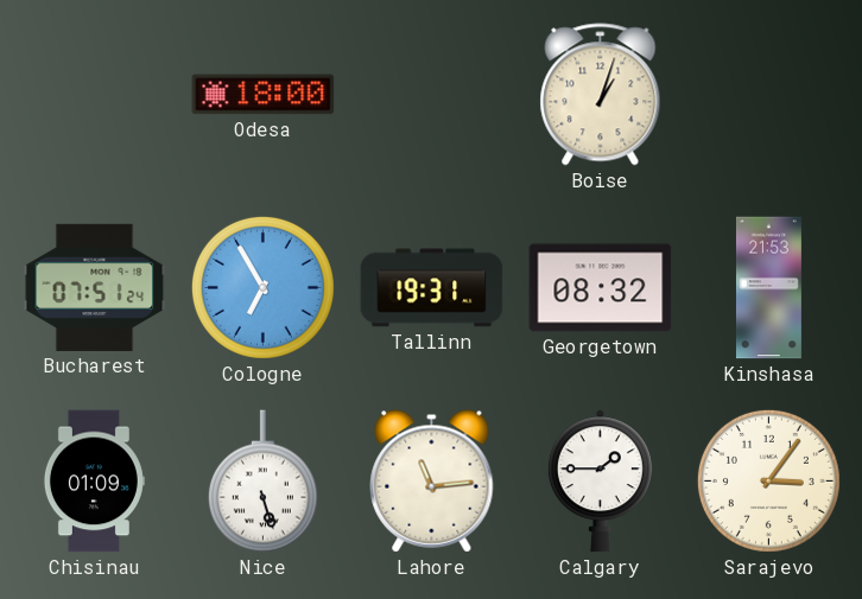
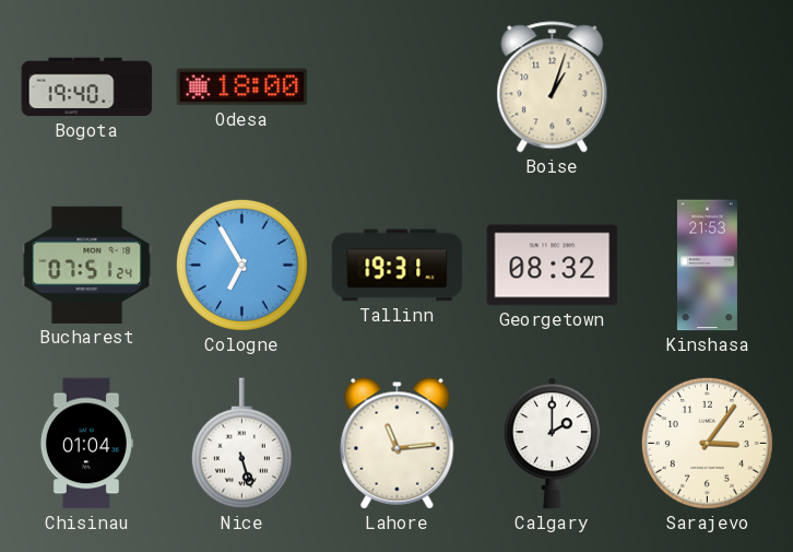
Bogota: none -> 19:40 (87, 87)
Chisinau: 01:09 -> 01:04 (86, 444)
Calgary: 1:45 -> 2:00 (552, 444)
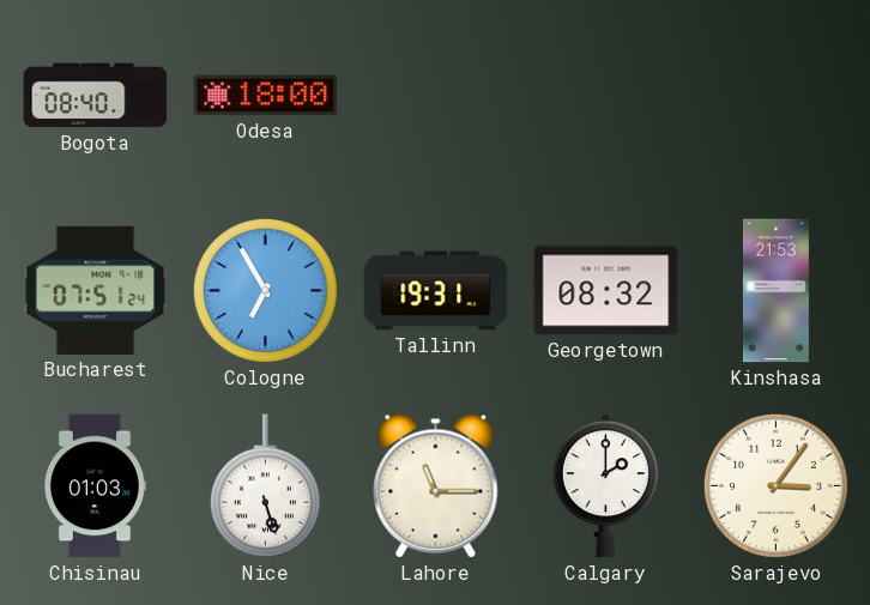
Bogota: 19:40 -> 08:40 (96, 96)
Boise: 1:03 -> none (553, 87)
Chisinau: 01:04 -> 01:03 (95, 486)
Lahore: 11:14 -> 11:15 (436, 486)
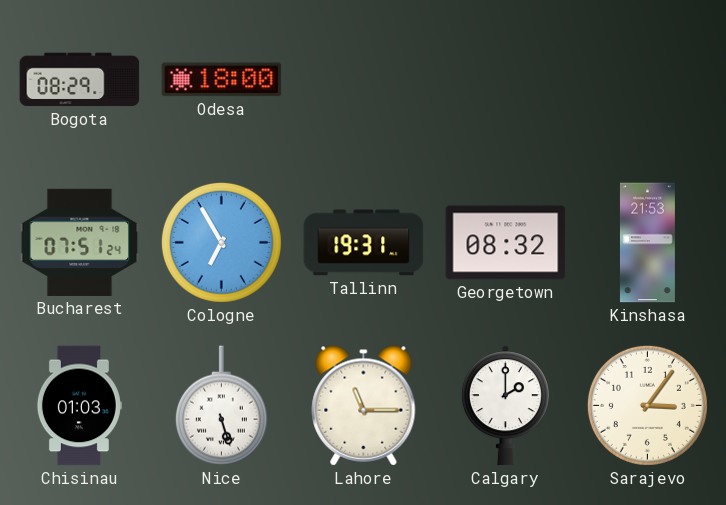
Bogota: 08:40 -> 08:29 (80, 80)
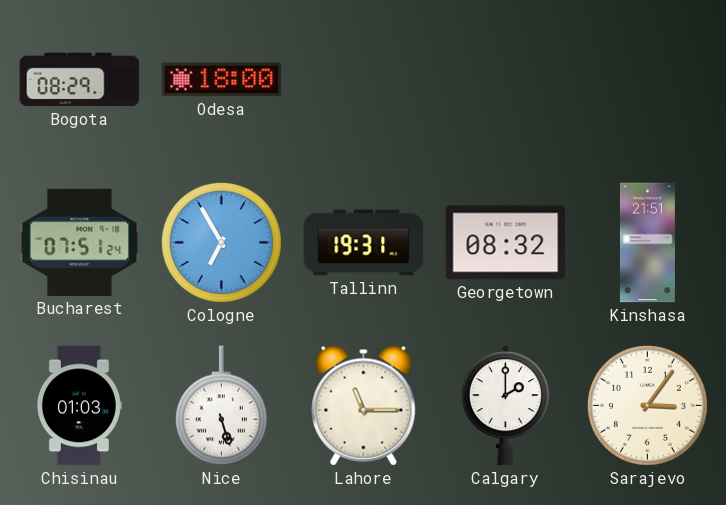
Kinshasa: 21:53 -> 21:51 (647, 243)
